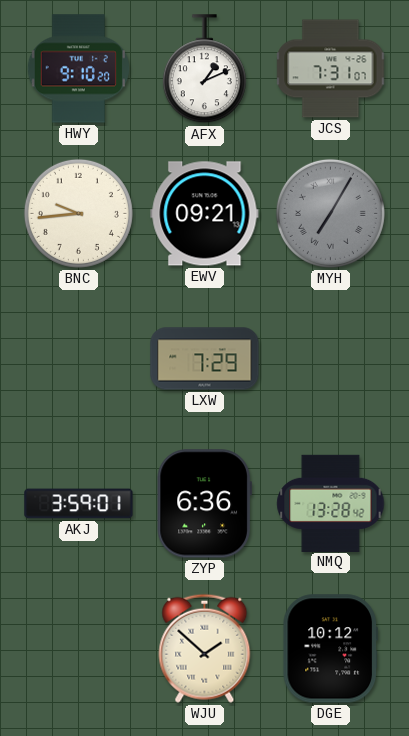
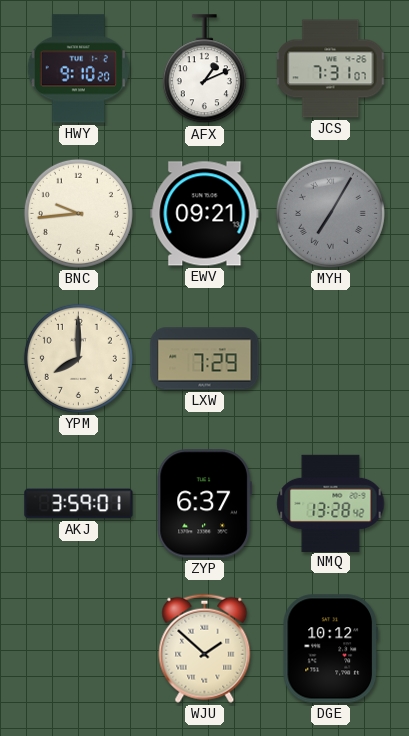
YPM: none -> 8:00 (78, 358)
ZYP: 6:36 -> 6:37 (204, 504)
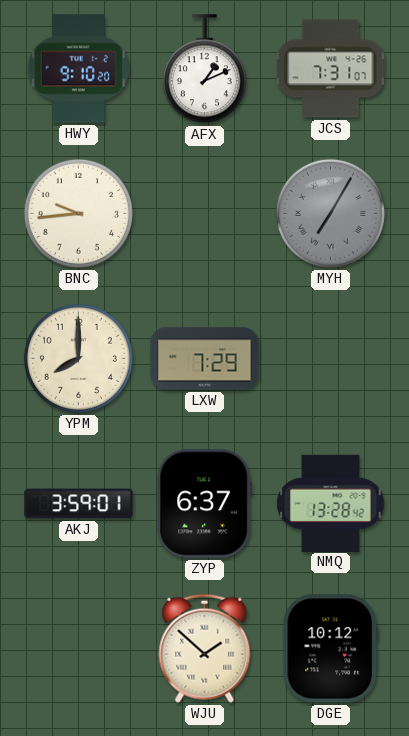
EWV: 09:21 -> none (205, 214)
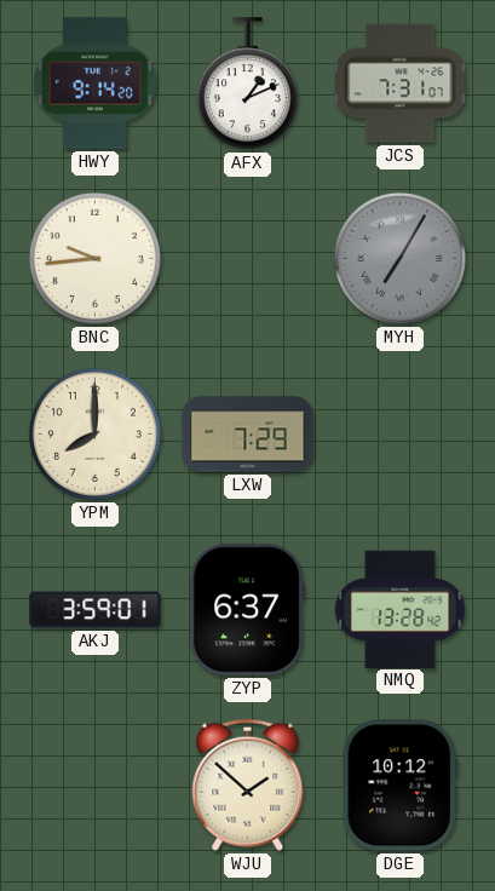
HWY: 9:10 -> 9:14 (94, 84)
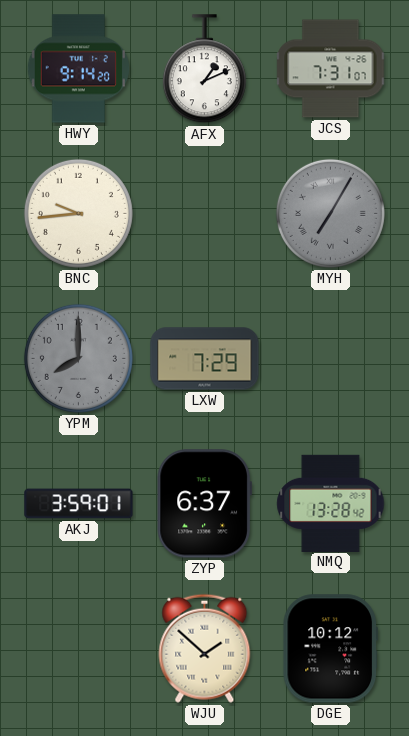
YPM dial: cream -> grey (78, 358)
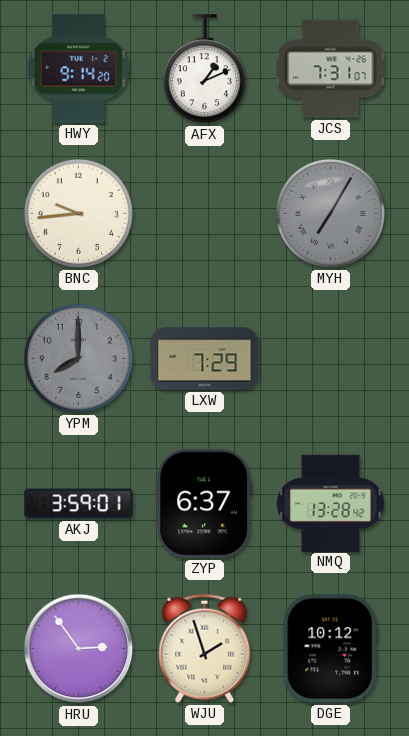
HRU: none -> 2:54 (79, 649)
WJU: 1:52 -> 1:57 (205, 648)
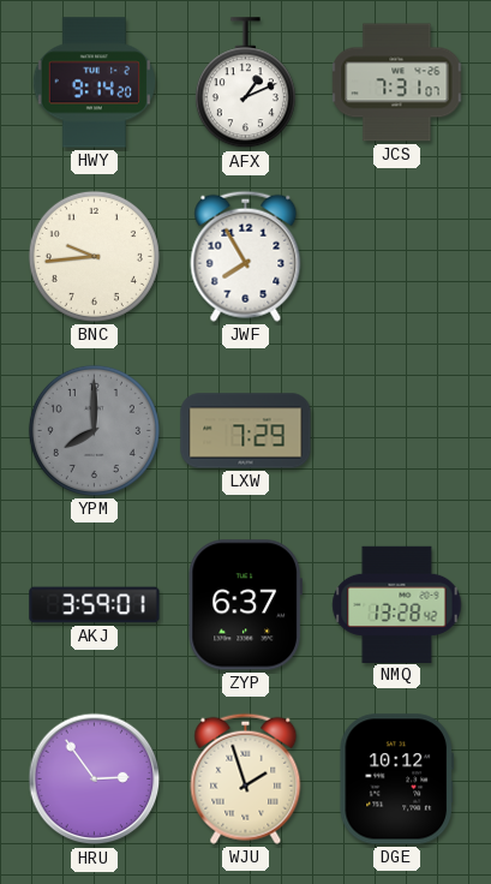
JWF: none -> 7:55 (246, 256)
MYH: 7:05 -> none (330, 213)
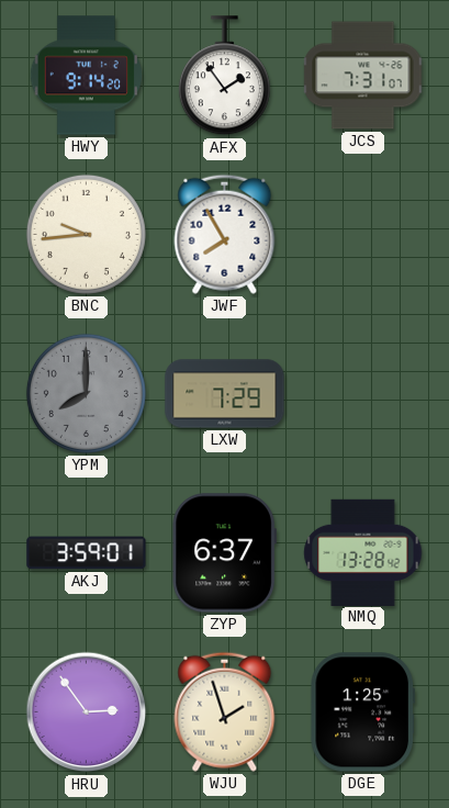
AFX: 1:11 -> 1:54 (224, 76)
DGE: 10:12 -> 1:25 (362, 712)
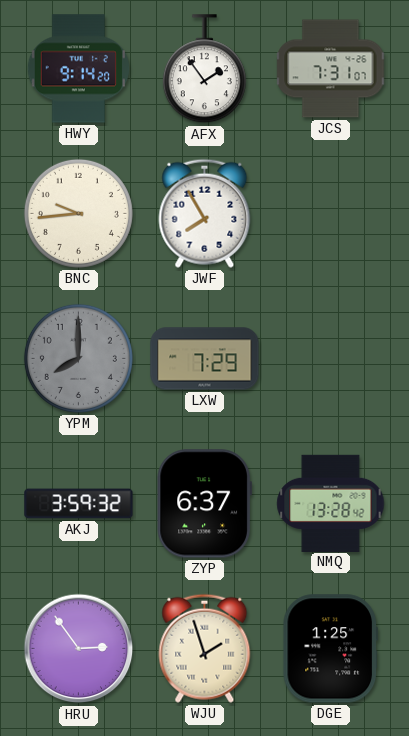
AKJ: 3:59:01 -> 3:59:32 (79, 504)
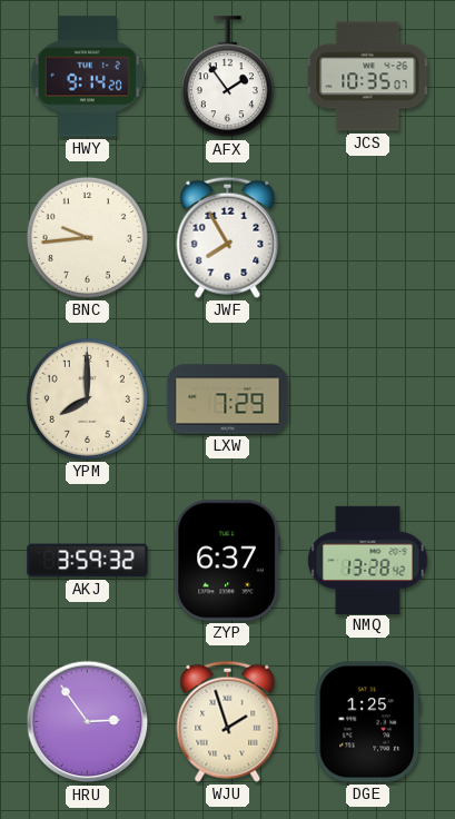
JCS: 7:31 -> 10:35 (368, 77)
YPM dial: grey -> cream (87, 398)
